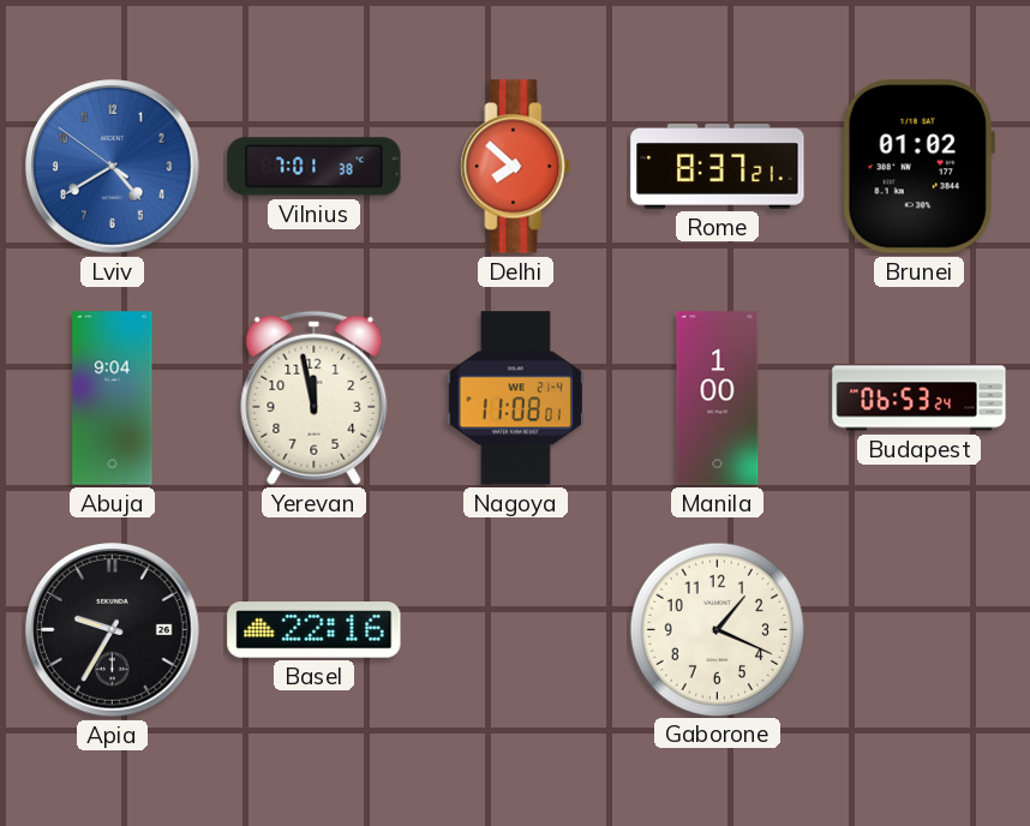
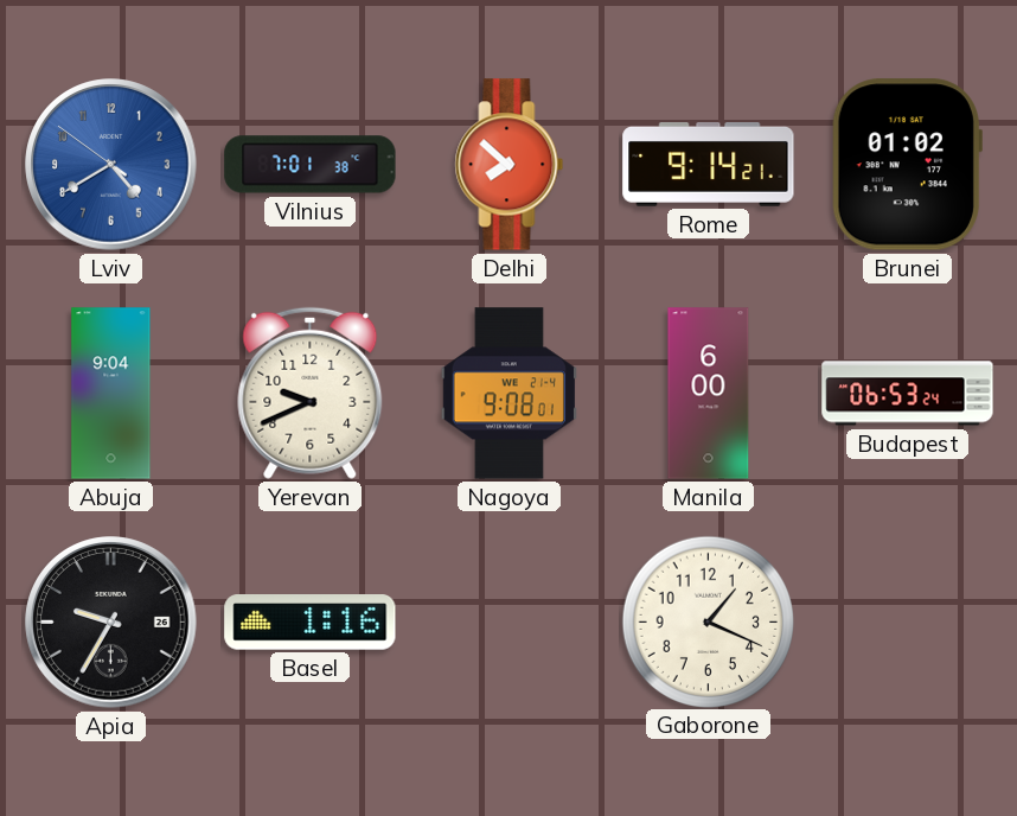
Rome: 8:37 -> 9:14 (709, 165)
Yerevan: 11:58 -> 9:41 (311, 393)
Nagoya: 11:08 -> 9:08 (509, 394)
Manila: 1:00 -> 6:00 (709, 394)
Basel: 22:16 -> 1:16 (311, 623)
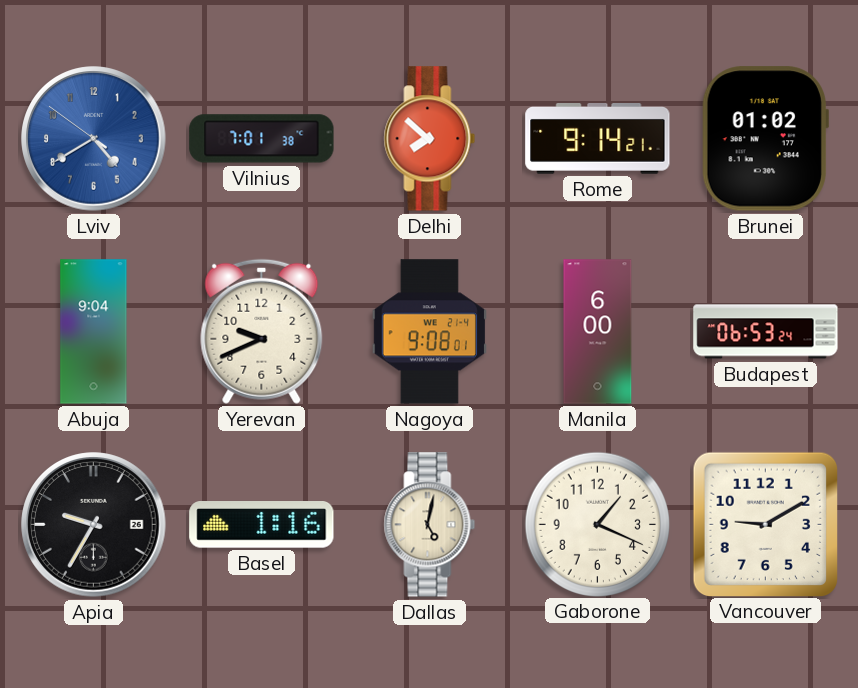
Dallas: none -> 5:02 (430, 525)
Vancouver: none -> 9:10 (765, 524)
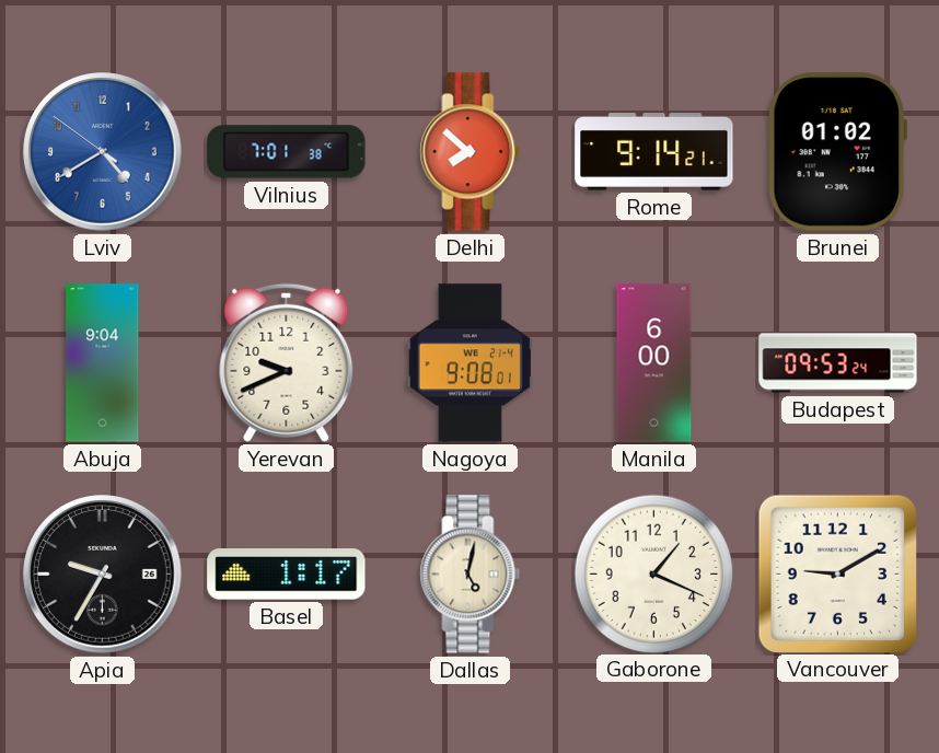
Budapest: 06:53 -> 09:53 (838, 363)
Basel: 1:16 -> 1:17 (287, 575)
